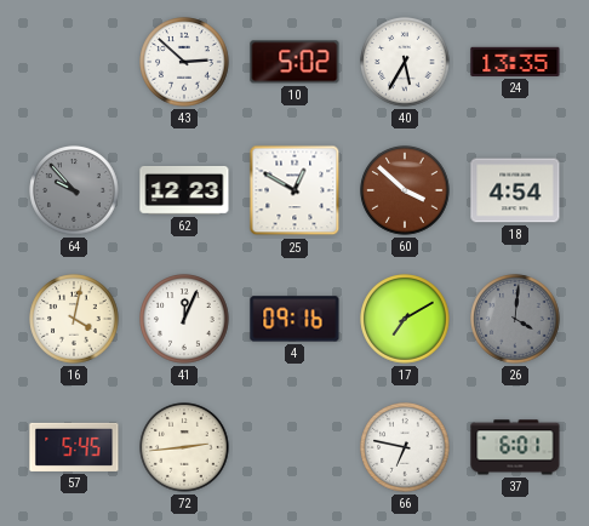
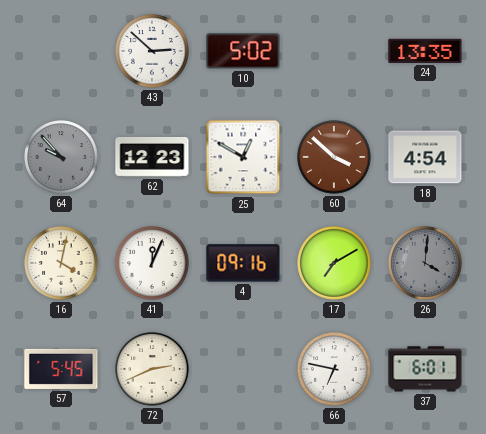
40: 5:35 -> none (405, 62)
72: 2:44 -> 2:41 (152, 369)
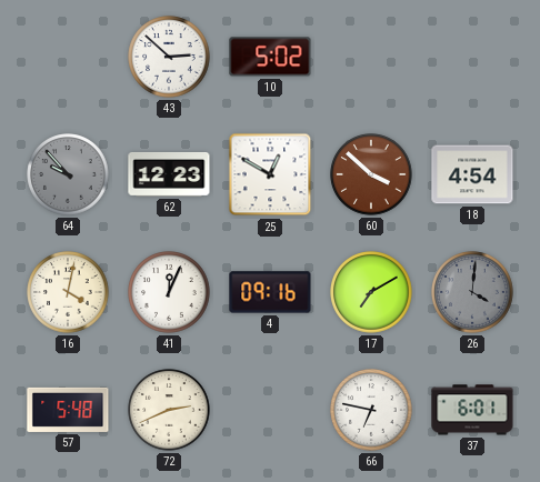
24: 13:35 -> none (425, 51)
57: 5:45 -> 5:48 (68, 410)
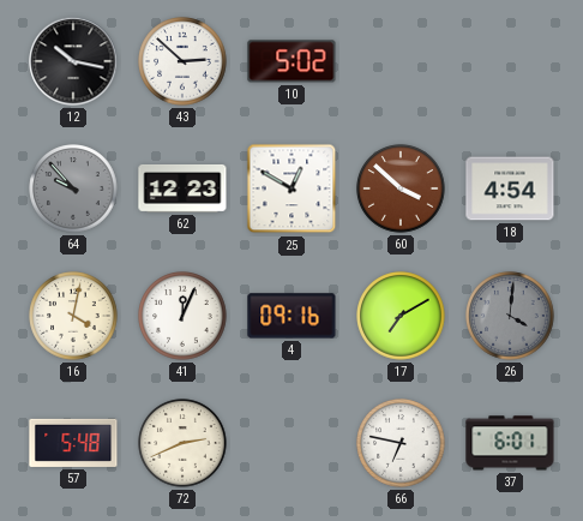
12: none -> 10:17 (73, 61)
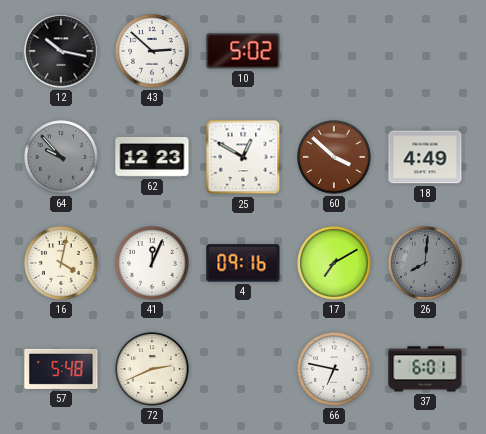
18: 4:54 -> 4:49 (425, 157)
26: 4:01 -> 8:01 (425, 263)
